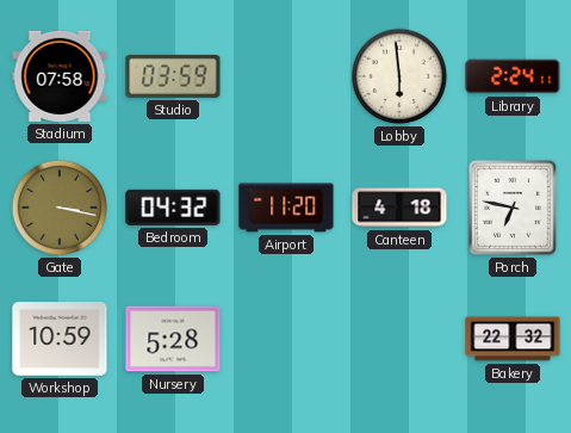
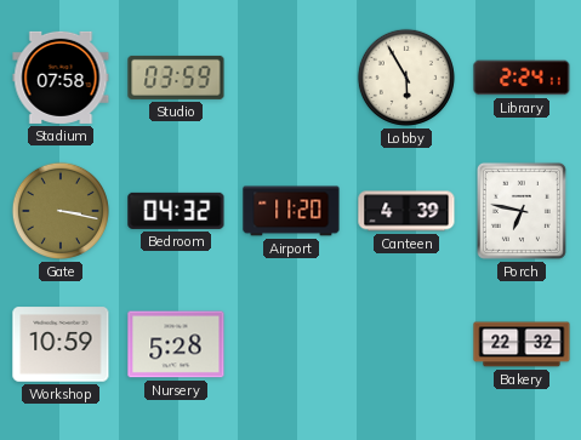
Lobby: 5:59 -> 5:55 (406, 78)
Canteen: 4:18 -> 4:39 (406, 211)
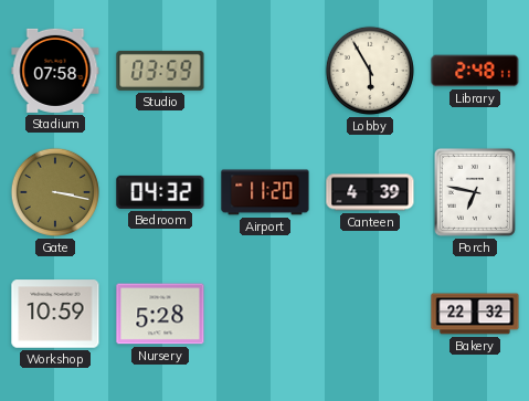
Library: 2:24 -> 2:48 (475, 71)
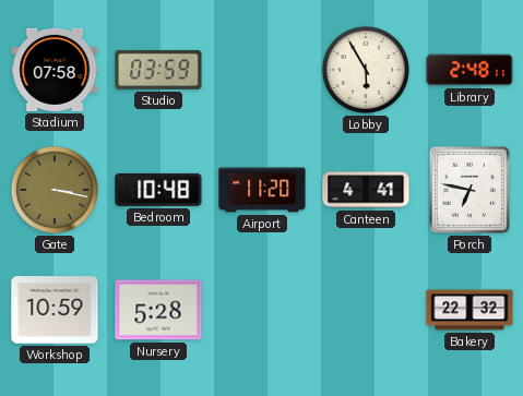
Bedroom: 04:32 -> 10:48 (158, 190)
Canteen: 4:39 -> 4:41 (366, 190)
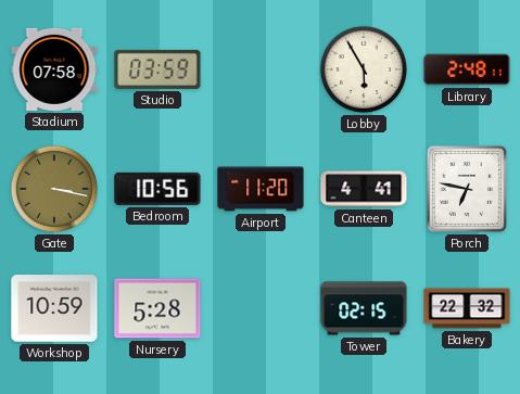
Bedroom: 10:48 -> 10:56 (157, 189)
Tower: none -> 02:15 (364, 308)
